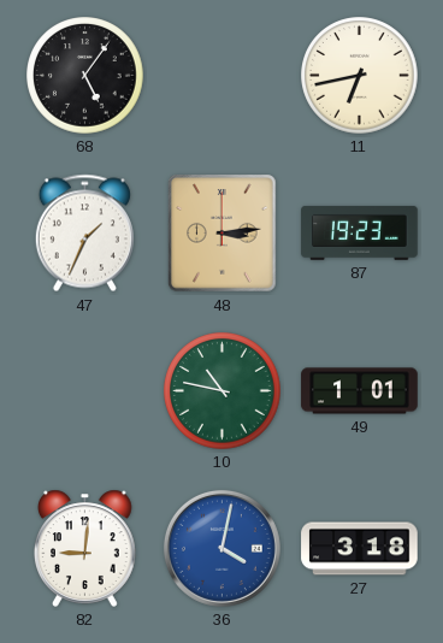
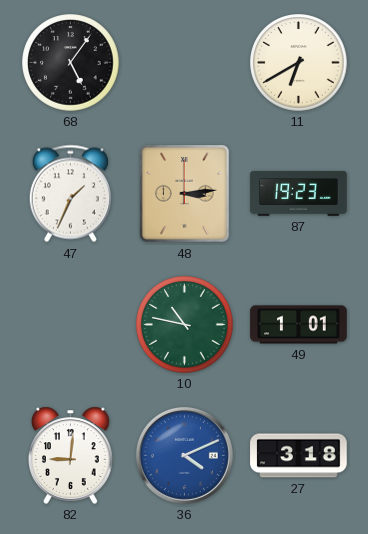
11: 6:43 -> 6:40 (299, 63)
36: 4:02 -> 4:11 (184, 455)
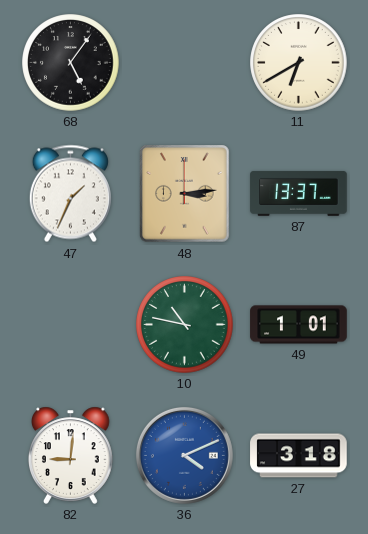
87: 19:23 -> 13:37 (299, 193)
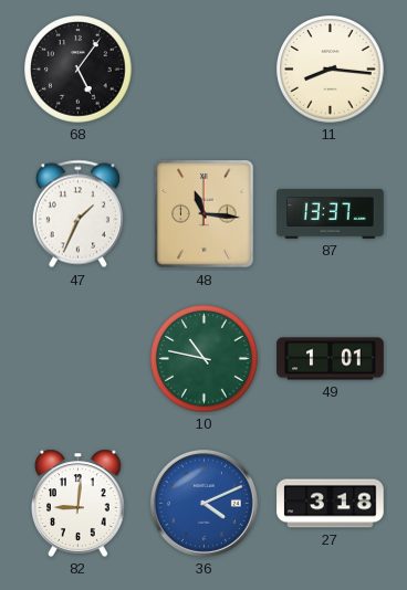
11: 6:40 -> 8:16 (331, 70)
48: 3:14 -> 11:16 (205, 214)
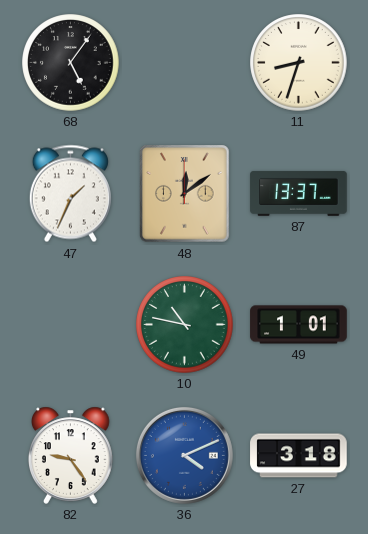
11: 8:16 -> 8:33 (299, 63)
48: 11:16 -> 12:09 (185, 194)
82: 9:01 -> 9:24 (71, 455)
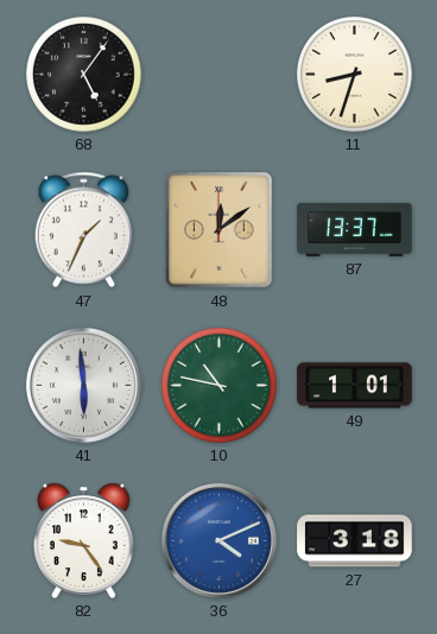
41: none -> 5:59 (83, 385)
